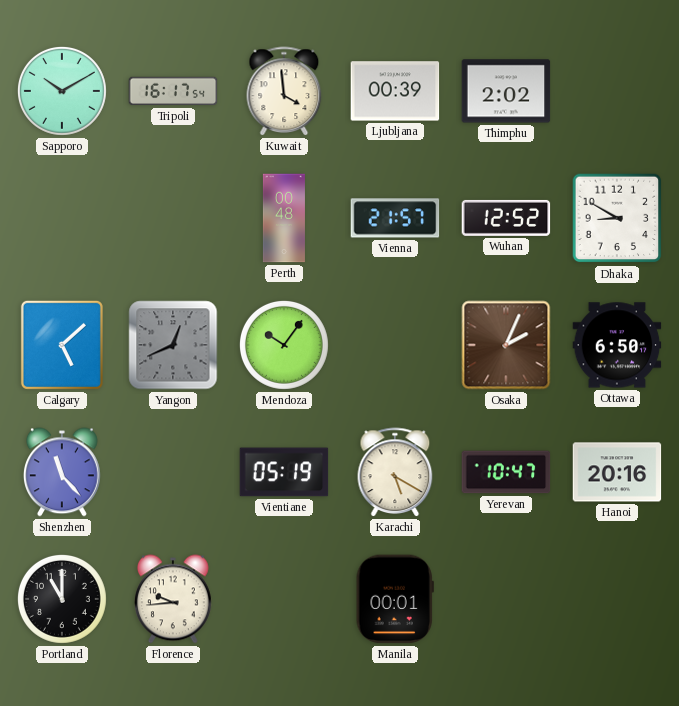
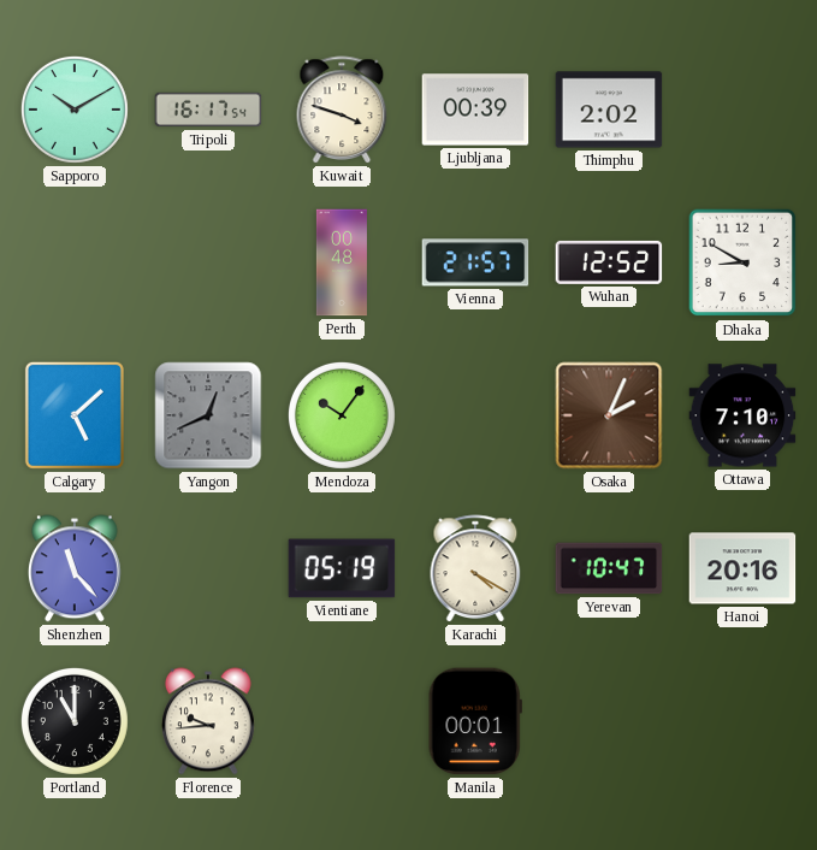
Kuwait: 3:59 -> 3:48 (342, 110)
Ottawa: 6:50 -> 7:10 (742, 415)
Karachi: 5:20 -> 4:20 (475, 568)
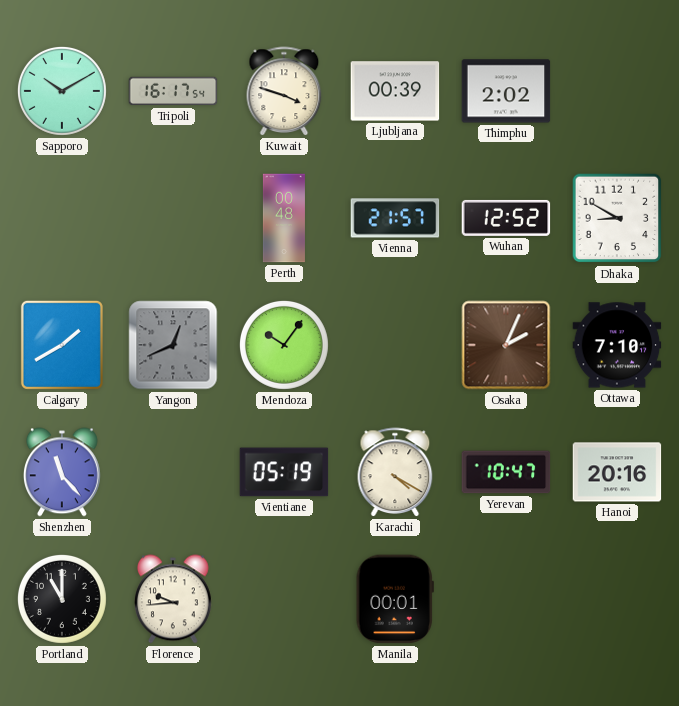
Calgary: 5:08 -> 1:40 (62, 345)
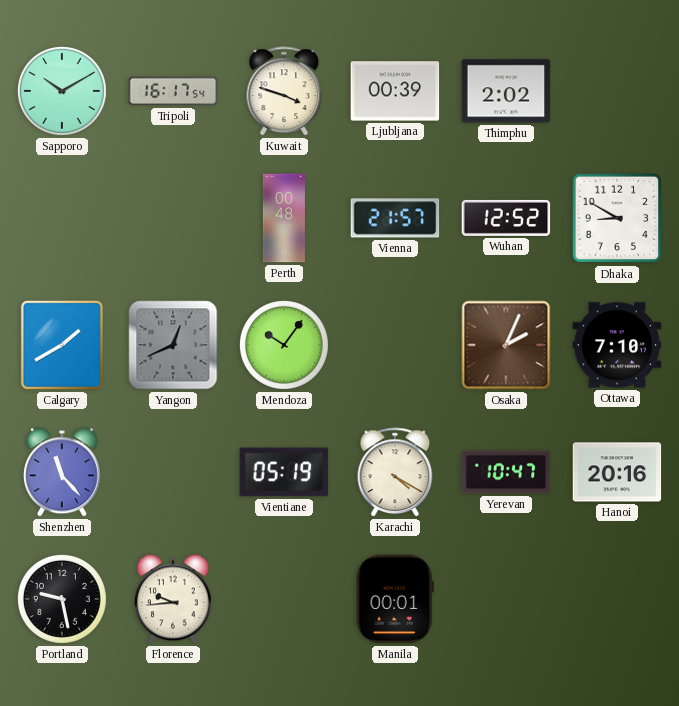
Portland: 11:00 -> 9:28 (62, 599)
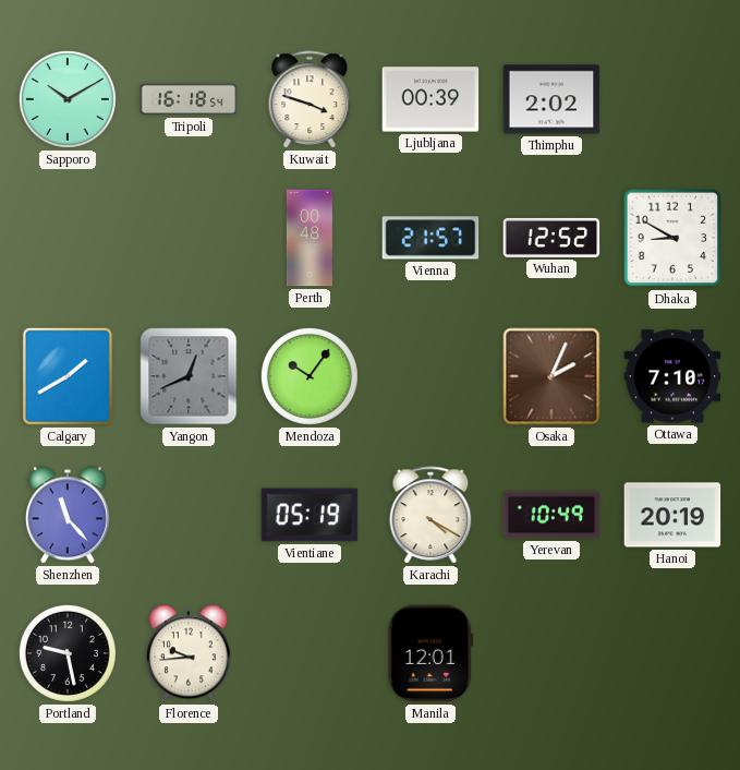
Tripoli: 16:17 -> 16:18 (189, 99)
Yerevan: 10:47 -> 10:49 (551, 515)
Hanoi: 20:16 -> 20:19 (672, 515)
Manila: 00:01 -> 12:01 (430, 653)
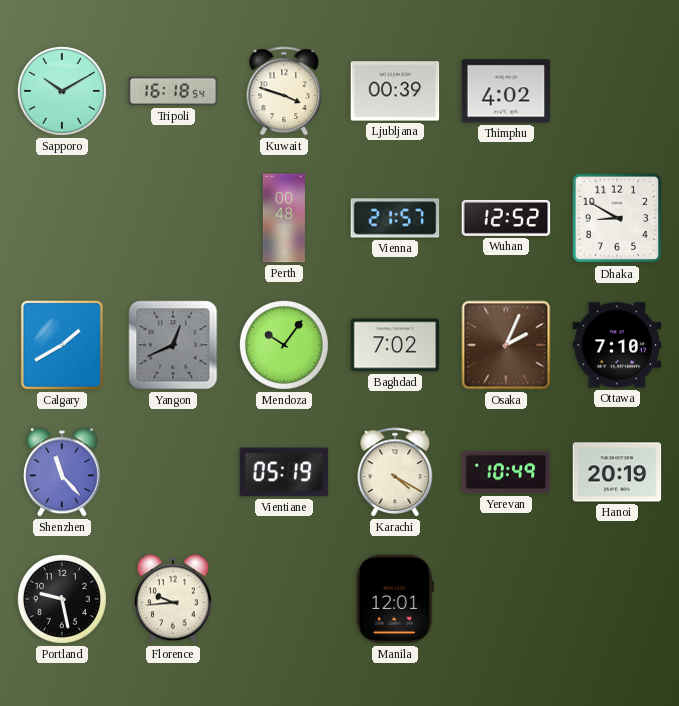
Thimphu: 2:02 -> 4:02 (506, 91)
Baghdad: none -> 7:02 (395, 345)
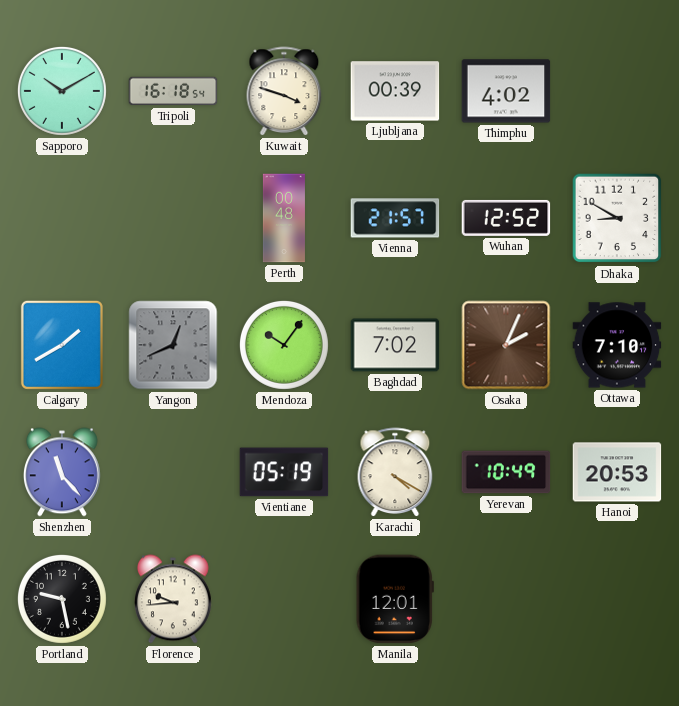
Hanoi: 20:19 -> 20:53 (617, 472)
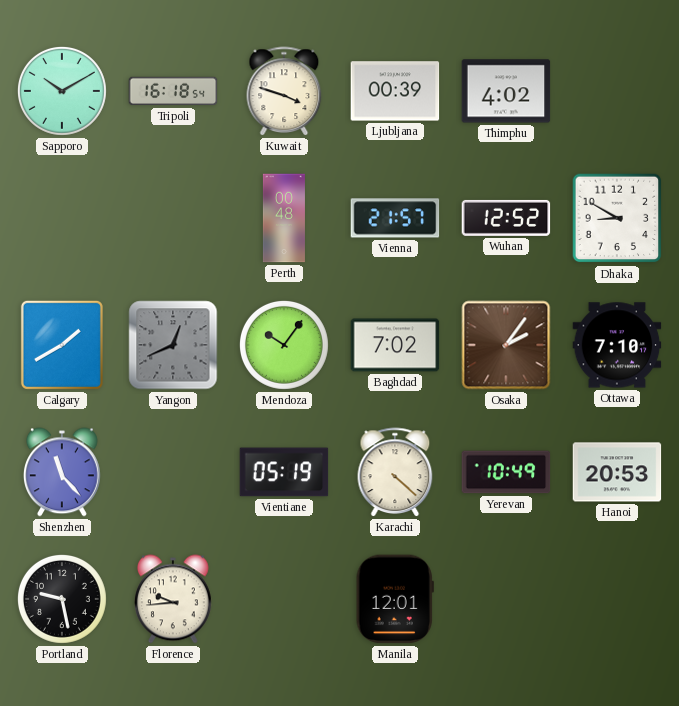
Osaka: 2:04 -> 2:06 (506, 345)
Karachi: 4:20 -> 4:22 (395, 472)
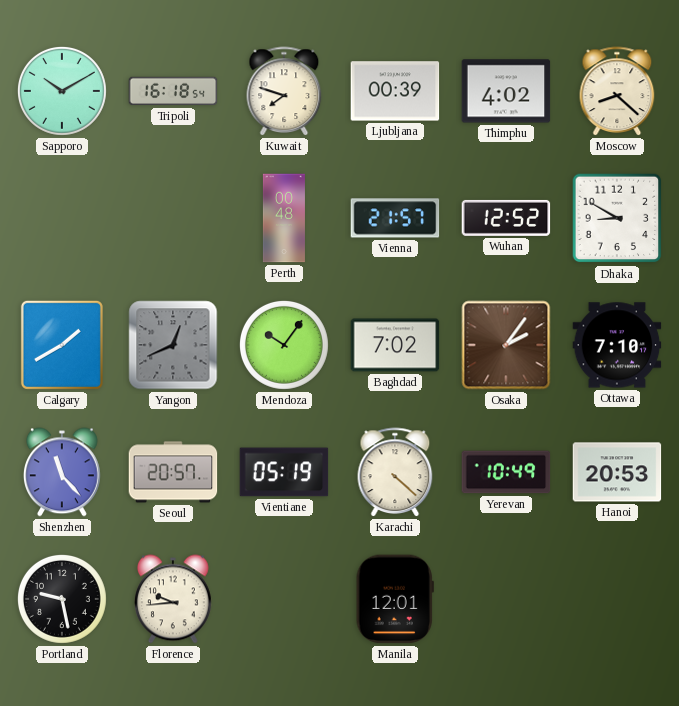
Kuwait: 3:48 -> 7:48 (284, 91)
Moscow: none -> 8:22 (617, 91)
Seoul: none -> 20:57 (173, 472)
